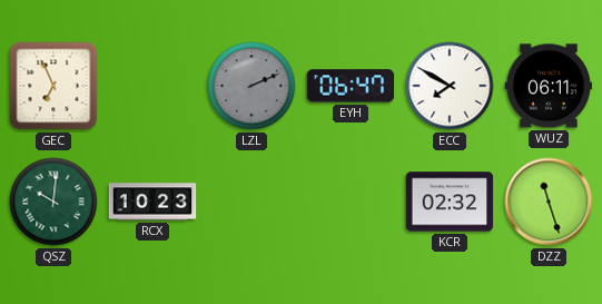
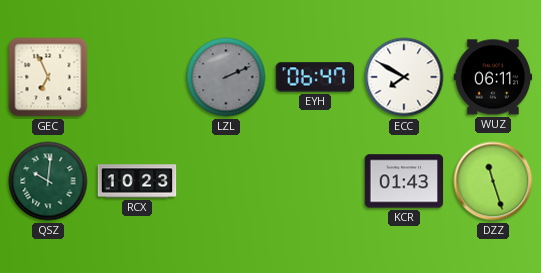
KCR: 02:32 -> 01:43 (404, 181)
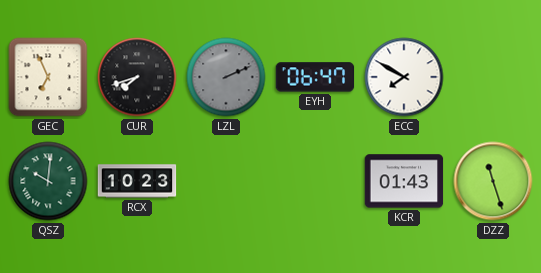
CUR: none -> 7:42 (137, 77)
WUZ: 06:11 -> none (493, 77)
